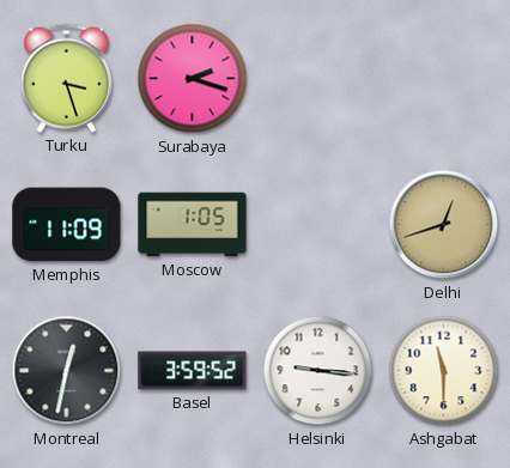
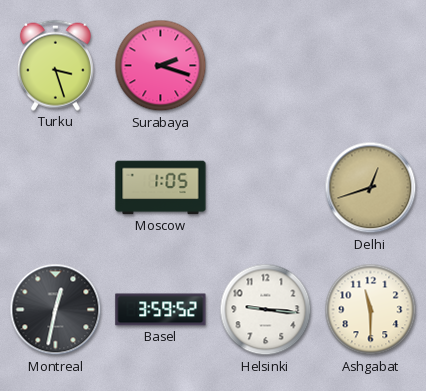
Memphis: 11:09 -> none (67, 225)
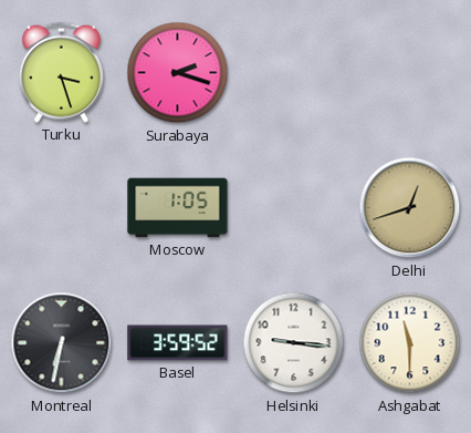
Montreal: 12:32 -> 6:32 (62, 343)
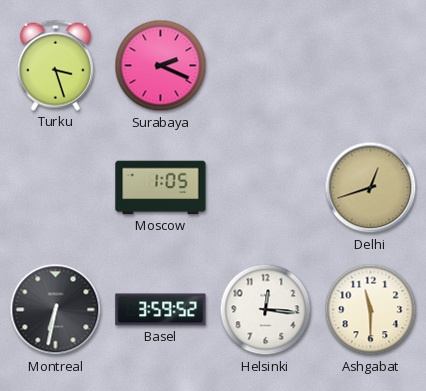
Surabaya: 2:18 -> 2:19 (161, 66)
Helsinki: 9:16 -> 12:16 (266, 310)
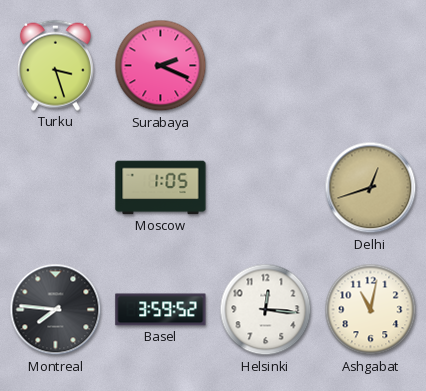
Montreal: 6:32 -> 7:46 (56, 310)
Ashgabat: 11:30 -> 11:02 (371, 310)
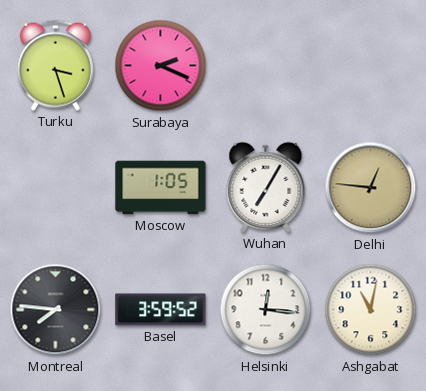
Wuhan: none -> 7:05 (266, 187)
Delhi: 12:42 -> 12:46 (371, 188)
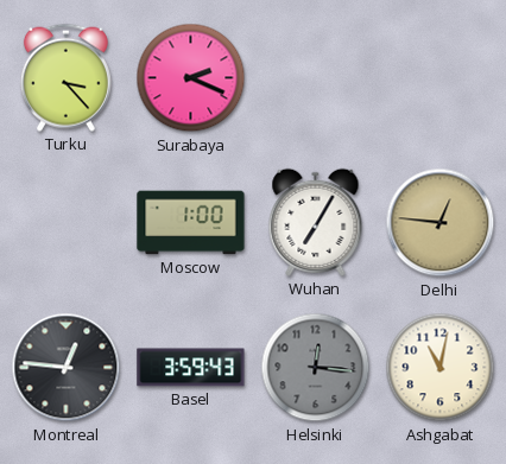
Turku: 3:27 -> 3:23 (65, 77)
Moscow: 1:05 -> 1:00 (191, 223)
Montreal: 7:46 -> 12:46 (67, 368)
Basel: 3:59:52 -> 3:59:43 (191, 368)
Helsinki dial: white -> grey (316, 368)
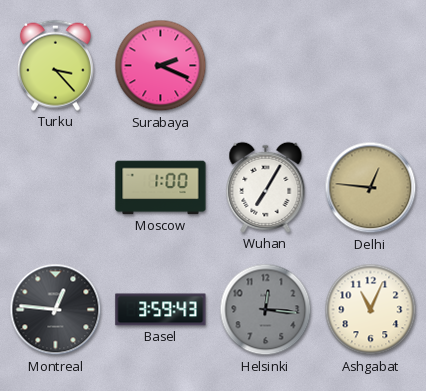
Ashgabat: 11:02 -> 11:04 (371, 310)
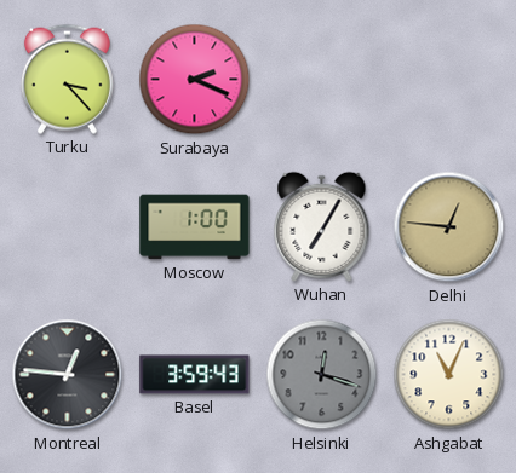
Helsinki: 12:16 -> 12:18 (322, 375)
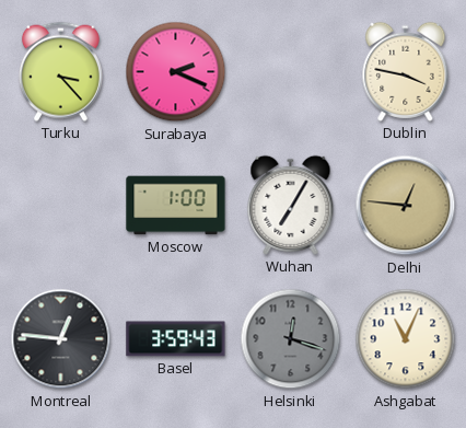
Dublin: none -> 3:47 (406, 71)
